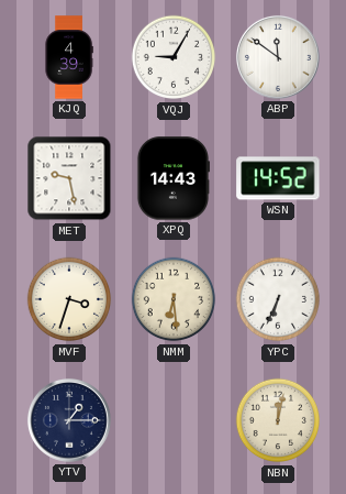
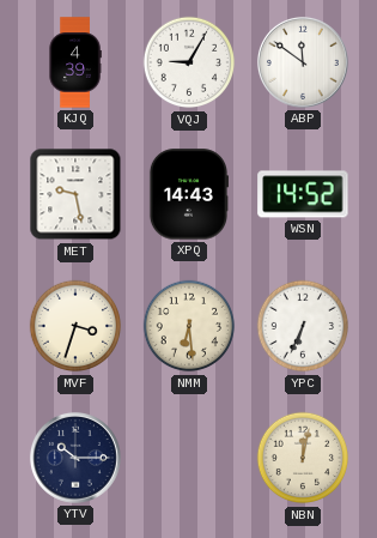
YTV: 1:15 -> 10:15 (75, 458)
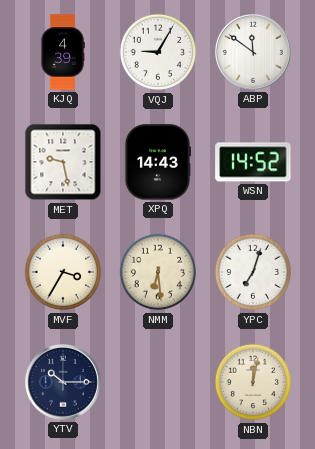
MVF: 3:33 -> 3:35 (63, 272)
YPC: 6:34 -> 7:03 (253, 272)
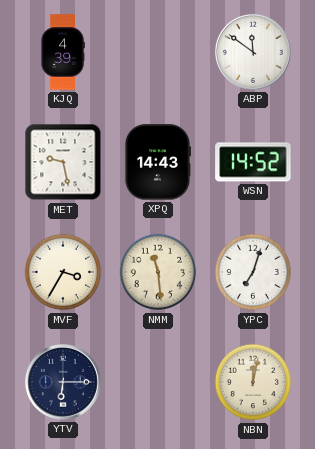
VQJ: 9:05 -> none (158, 52)
NMM: 6:29 -> 11:29 (158, 272)
YTV: 10:15 -> 6:15 (63, 382)
